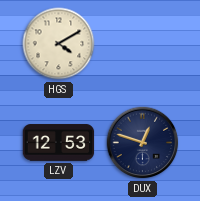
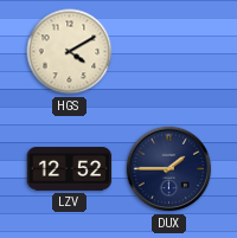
LZV: 12:53 -> 12:52 (70, 169)
DUX: 12:48 -> 1:45 (169, 169)
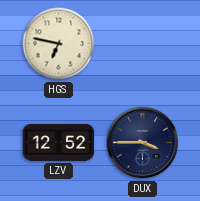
HGS: 4:10 -> 6:47 (59, 44)
DUX: 1:45 -> 3:45 (143, 143)
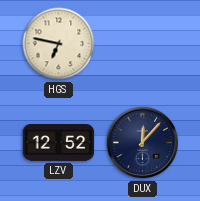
DUX: 3:45 -> 12:07 (143, 143)
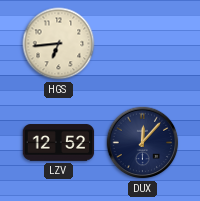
HGS: 6:47 -> 6:44 (59, 44)
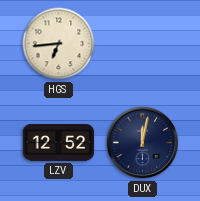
DUX: 12:07 -> 12:02 (143, 143)
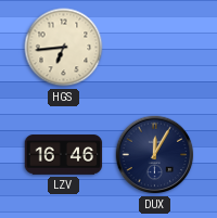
LZV: 12:52 -> 16:46 (64, 155)
DUX: 12:02 -> 12:05 (155, 155)
